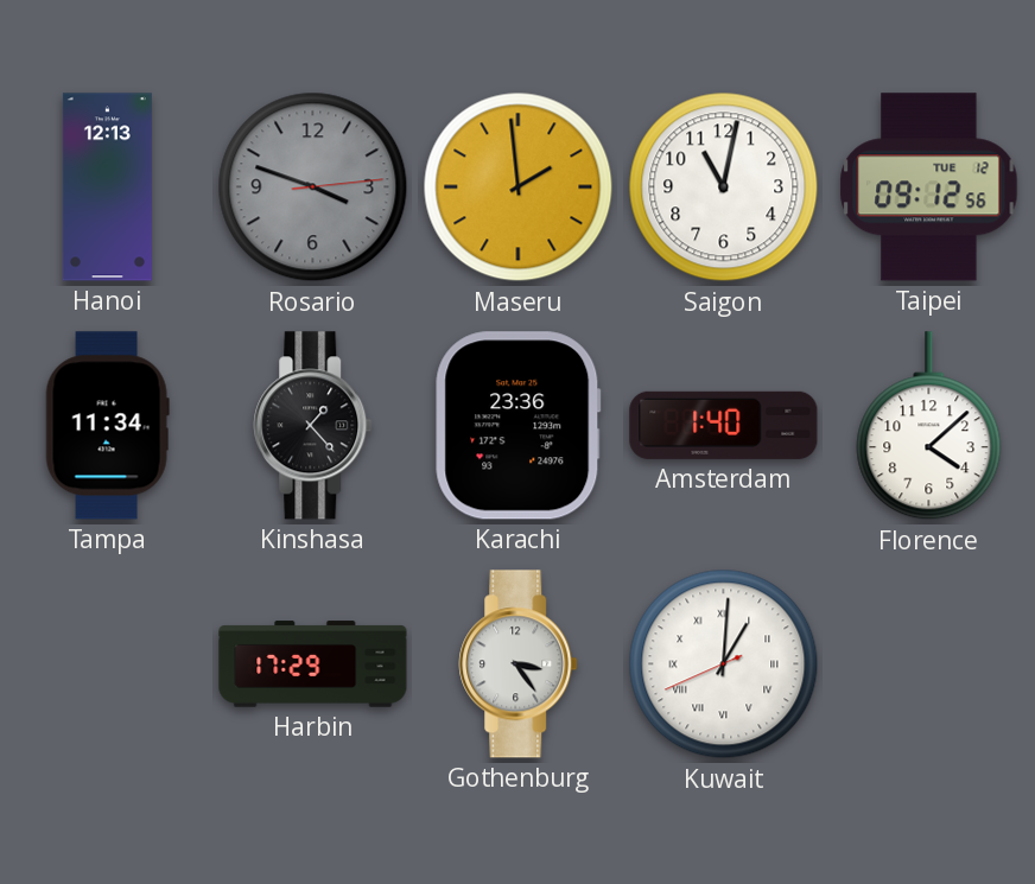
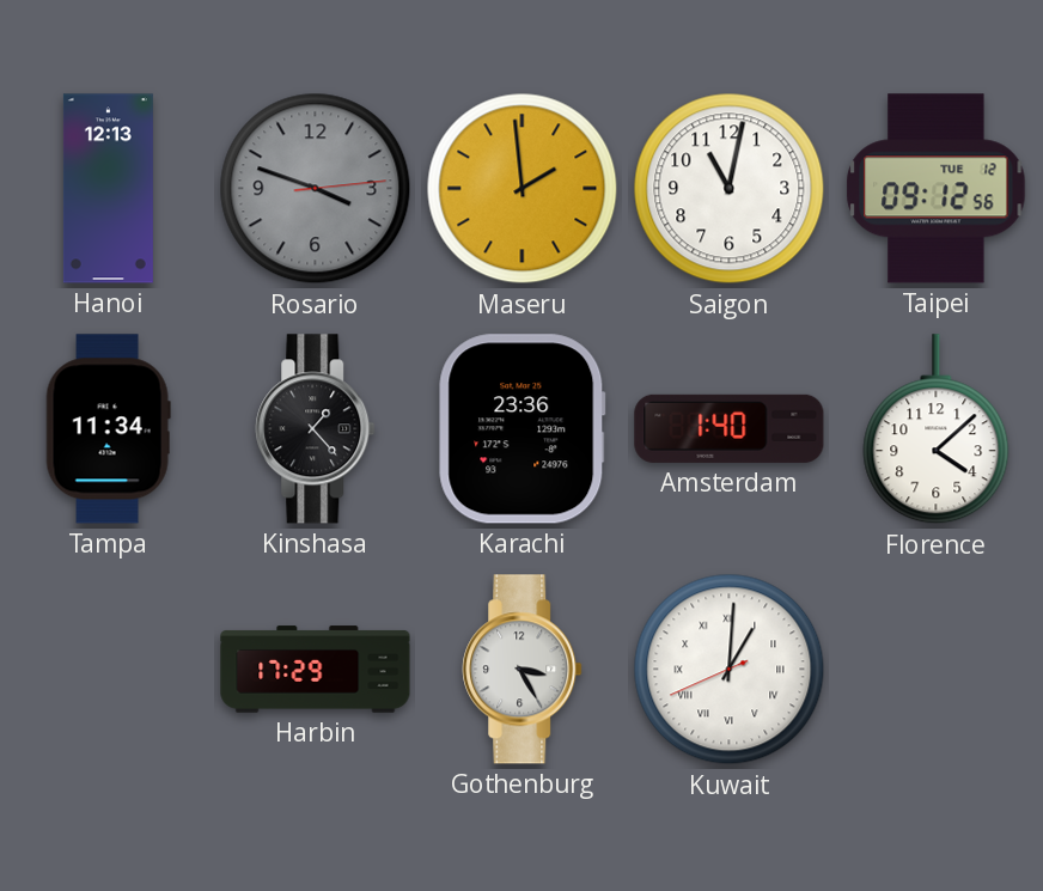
Gothenburg: 3:24 -> 3:25 (523, 670)
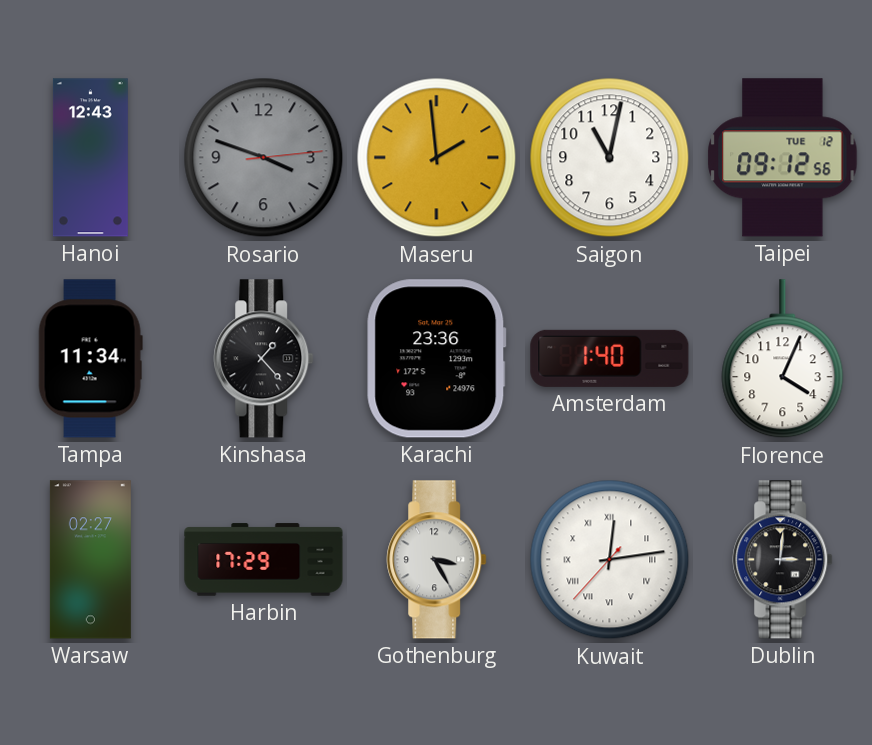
Hanoi: 12:13 -> 12:43 (90, 158)
Florence: 4:08 -> 4:04 (783, 359)
Warsaw: none -> 02:27 (90, 560)
Kuwait: 1:00 -> 12:13 (610, 560)
Dublin: none -> 3:01 (783, 560)
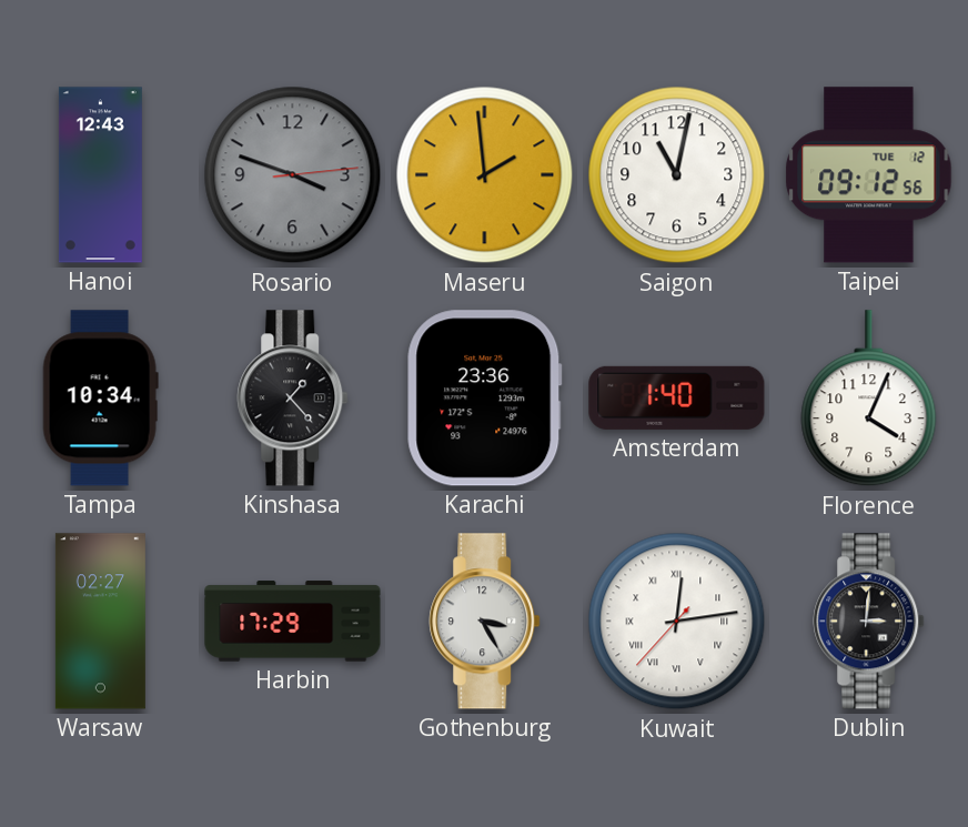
Tampa: 11:34 -> 10:34 (100, 399)
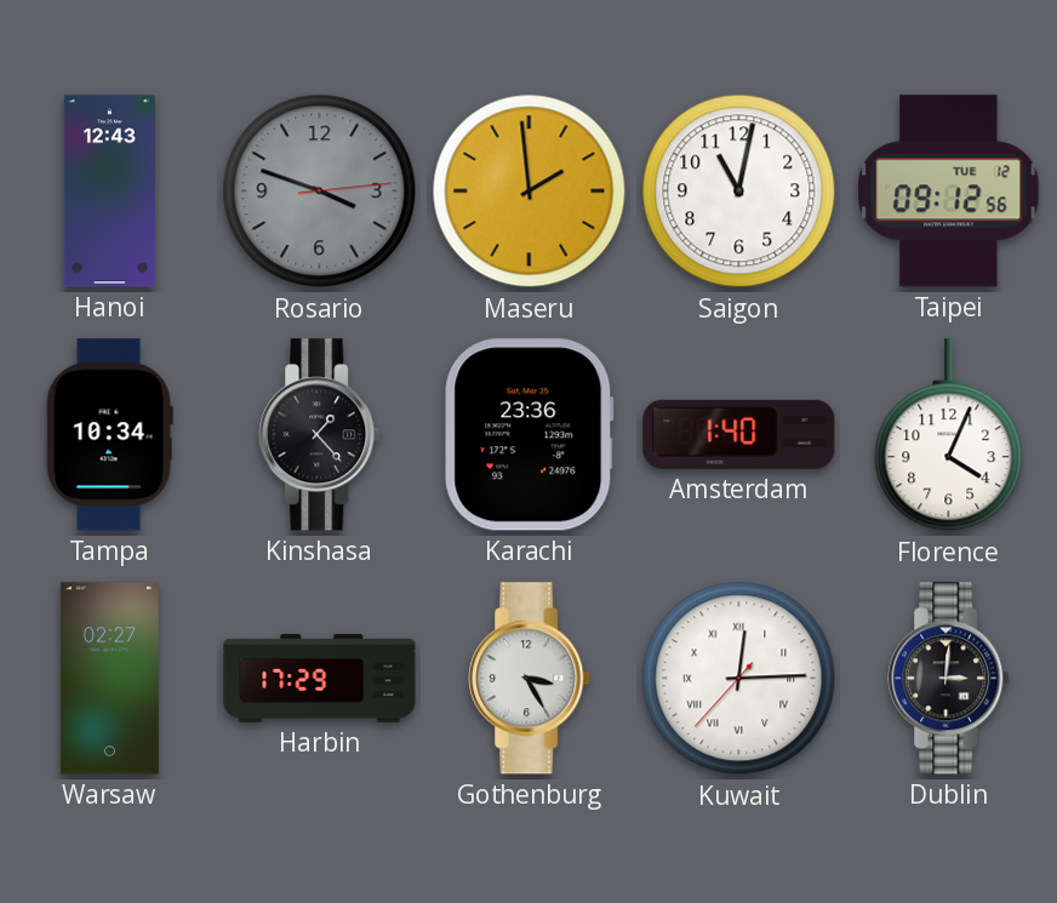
Kuwait: 12:13 -> 12:14 (739, 679)
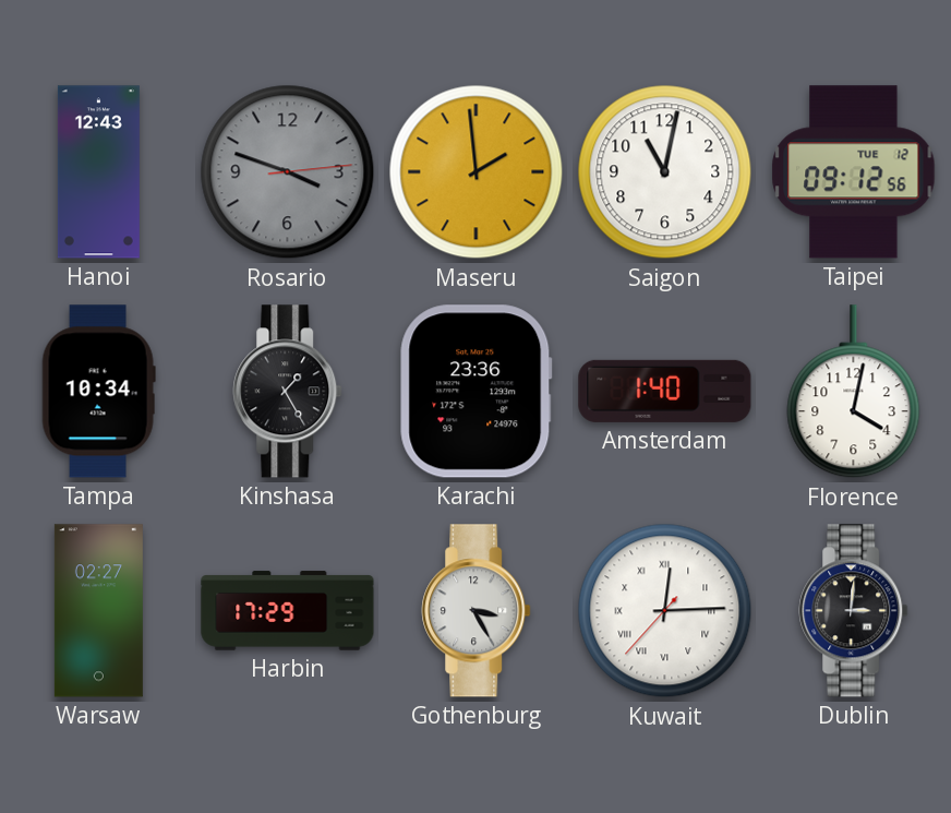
Kinshasa: 1:23 -> 1:25 (288, 392)
Florence: 4:04 -> 4:02 (854, 392)
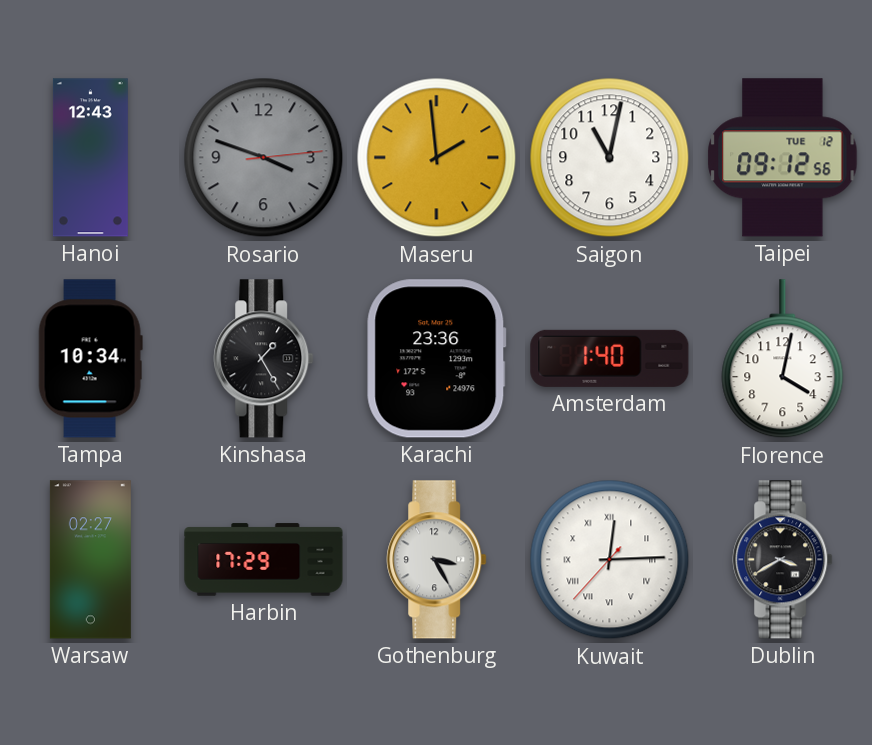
Dublin: 3:01 -> 3:40 (783, 560)
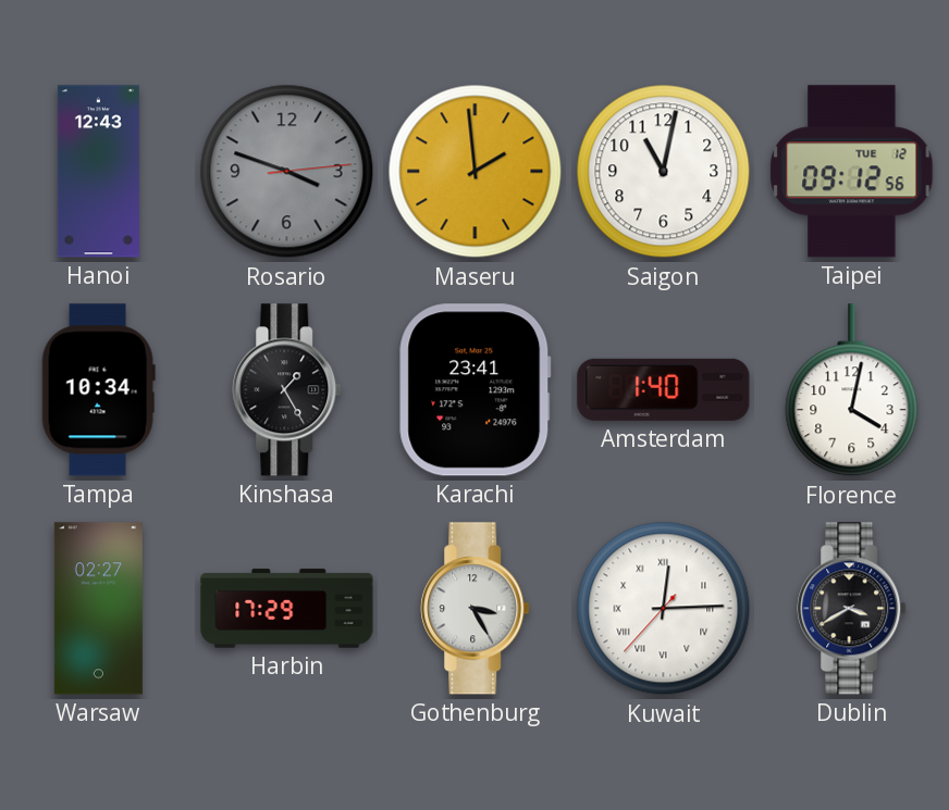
Karachi: 23:36 -> 23:41 (476, 390)
